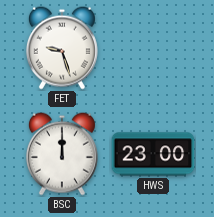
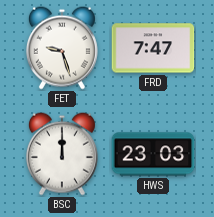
FRD: none -> 7:47 (153, 48)
HWS: 23:00 -> 23:03 (153, 154)
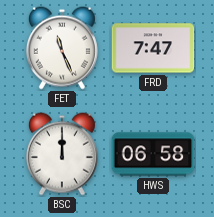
FET: 9:27 -> 11:26 (62, 48)
HWS: 23:03 -> 06:58 (153, 154)
